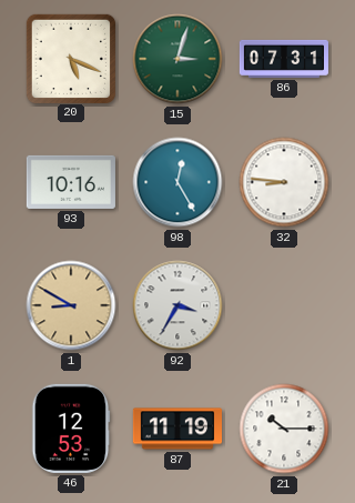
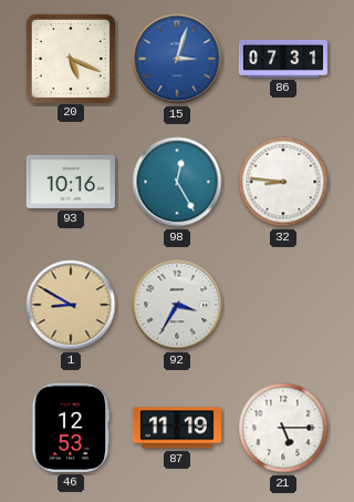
15 dial: green -> blue (177, 59)
21: 10:15 -> 5:15 (283, 428)
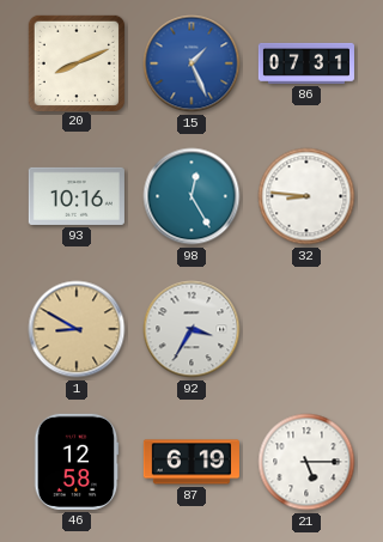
20: 5:19 -> 8:11 (75, 62)
15: 3:03 -> 1:26 (191, 63)
46: 12:53 -> 12:58 (77, 462)
87: 11:19 -> 6:19 (191, 462)
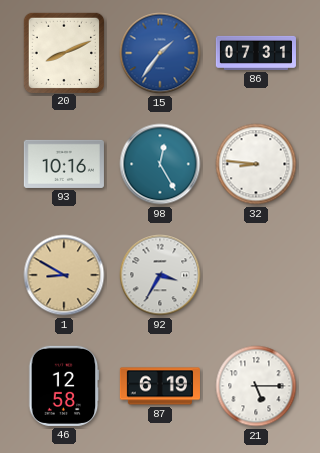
15: 1:26 -> 1:36 (160, 53)
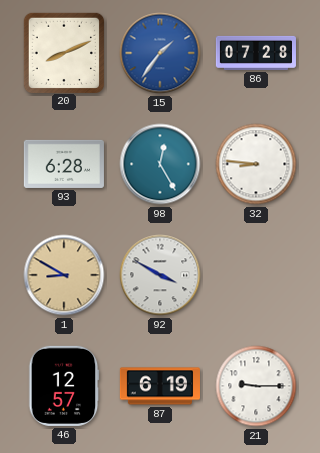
86: 07:31 -> 07:28 (256, 53)
93: 10:16 -> 6:28 (64, 164)
92: 3:35 -> 3:50 (160, 275)
46: 12:58 -> 12:57 (64, 386)
21: 5:15 -> 9:15 (256, 386)
